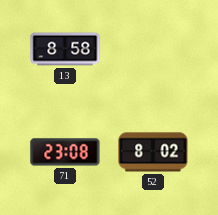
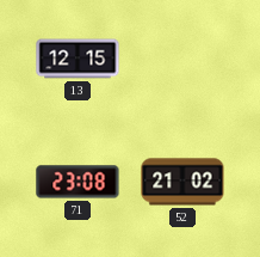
13: 8:58 -> 12:15 (78, 59)
52: 8:02 -> 21:02 (182, 182)
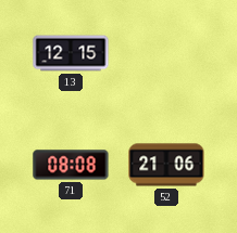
71: 23:08 -> 08:08 (71, 165)
52: 21:02 -> 21:06 (166, 165)
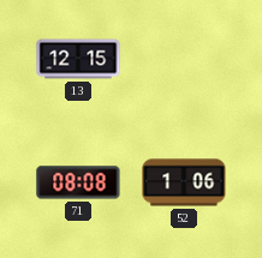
52: 21:06 -> 1:06 (184, 182)
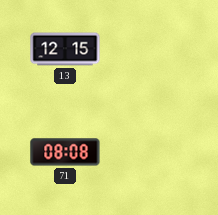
52: 1:06 -> none (184, 182)
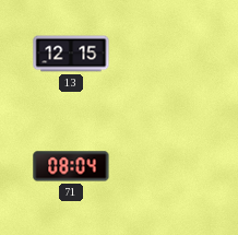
71: 08:08 -> 08:04 (71, 166)
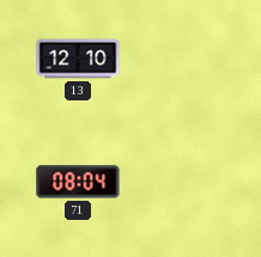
13: 12:15 -> 12:10 (78, 59)
